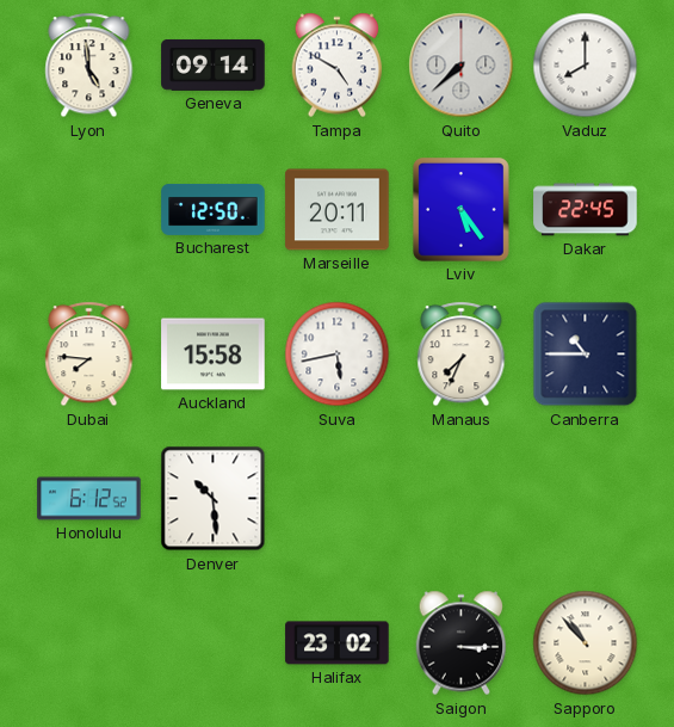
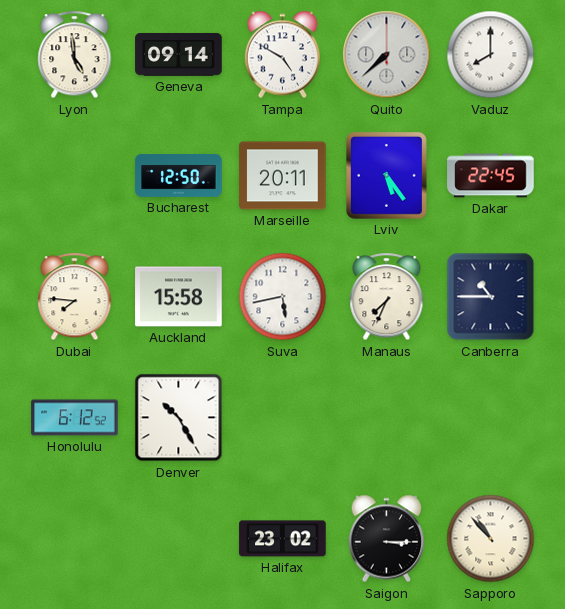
Denver: 10:29 -> 10:25 (179, 418)
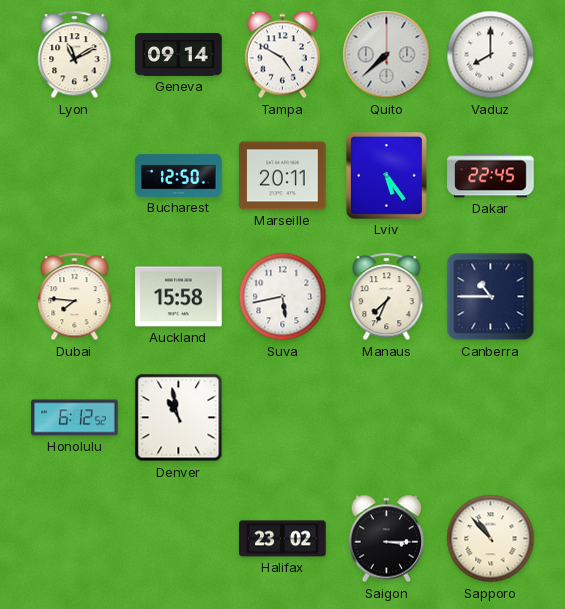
Lyon: 4:59 -> 11:10 (75, 55)
Denver: 10:25 -> 10:58 (179, 418)
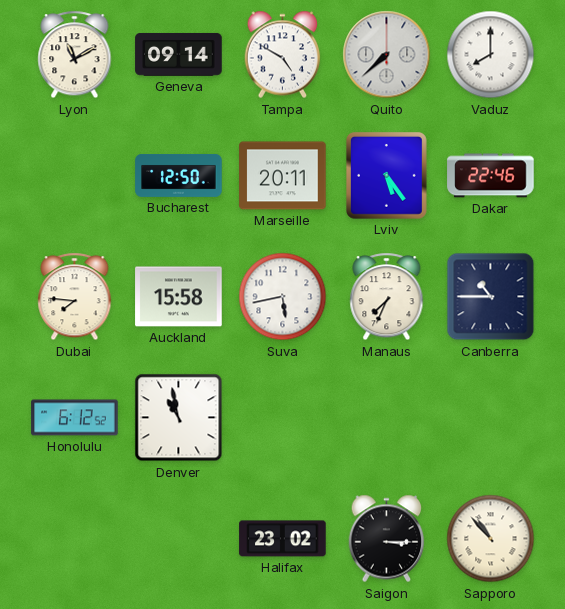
Dakar: 22:45 -> 22:46 (491, 176)
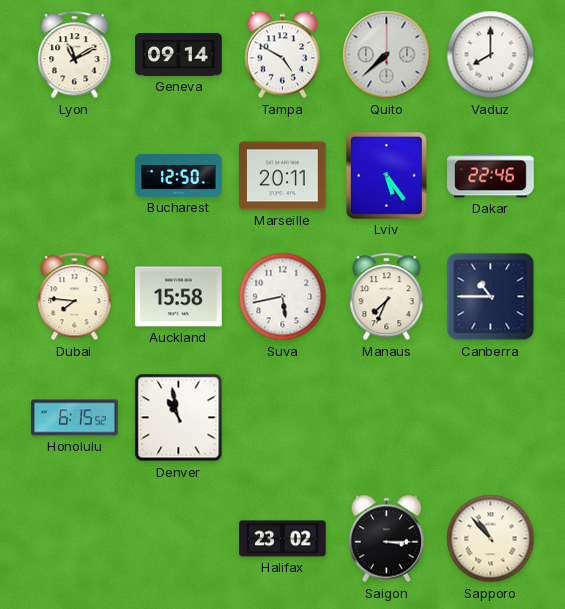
Honolulu: 6:12 -> 6:15 (75, 418)
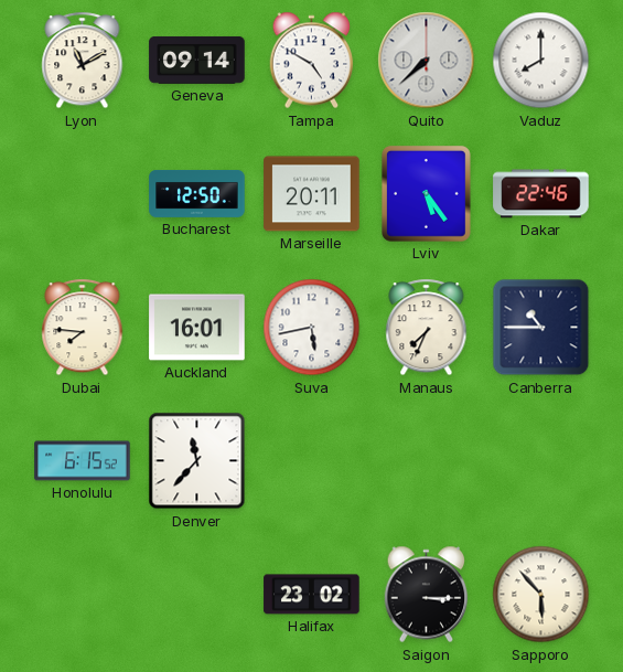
Auckland: 15:58 -> 16:01 (197, 328)
Denver: 10:58 -> 11:37 (197, 461)
Sapporo: 10:53 -> 5:53 (541, 595)
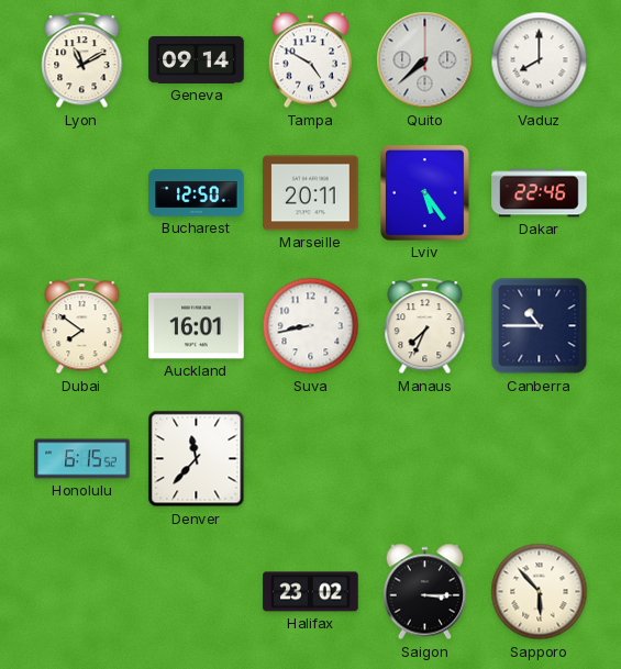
Dubai: 7:46 -> 7:51 (82, 326)
Suva: 5:43 -> 8:43 (311, 326)
